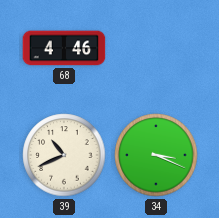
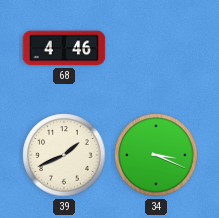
39: 10:41 -> 1:41 (64, 155)
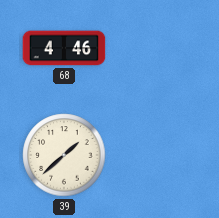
39: 1:41 -> 1:38 (64, 155)
34: 3:19 -> none (156, 155)
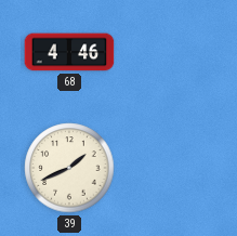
39: 1:38 -> 1:41 (69, 168)
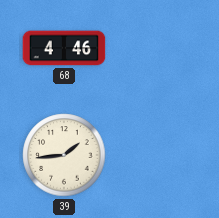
39: 1:41 -> 1:44 (64, 155)
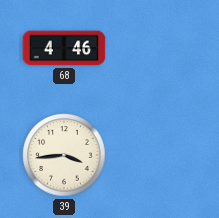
39: 1:44 -> 3:44 (64, 155)
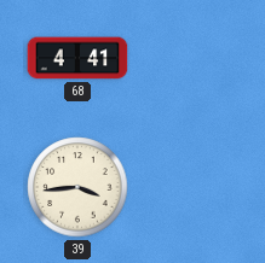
68: 4:46 -> 4:41 (77, 58)
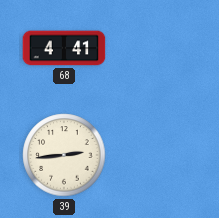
39: 3:44 -> 2:44 (64, 155)
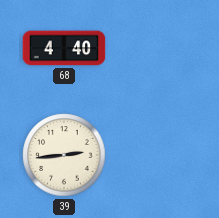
68: 4:41 -> 4:40 (64, 48)
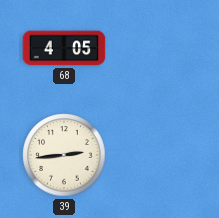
68: 4:40 -> 4:05 (64, 48)
